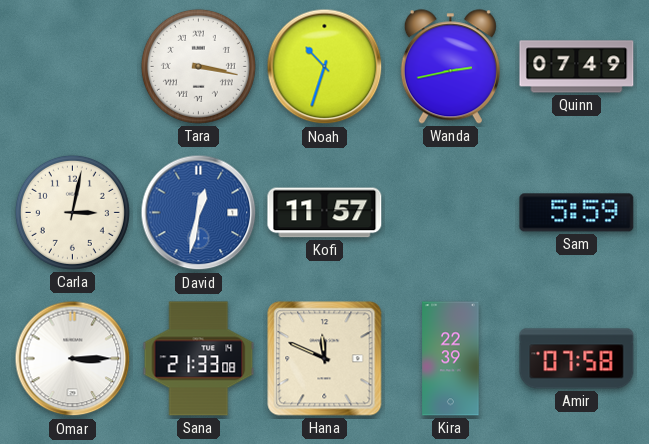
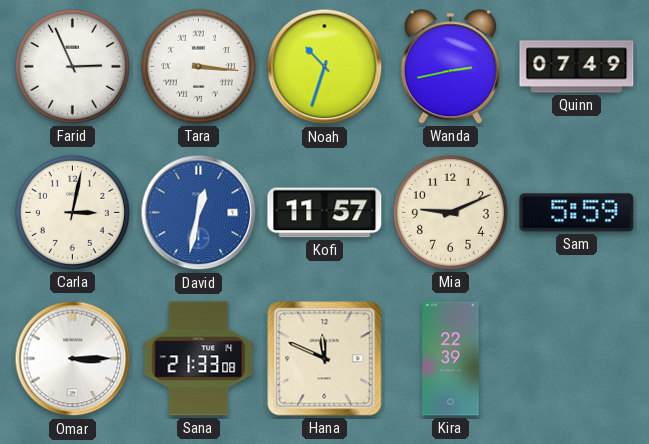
Farid: none -> 2:56 (72, 66)
Tara: 3:17 -> 3:16 (198, 66)
Mia: none -> 9:11 (450, 212)
Amir: 07:58 -> none (577, 359)
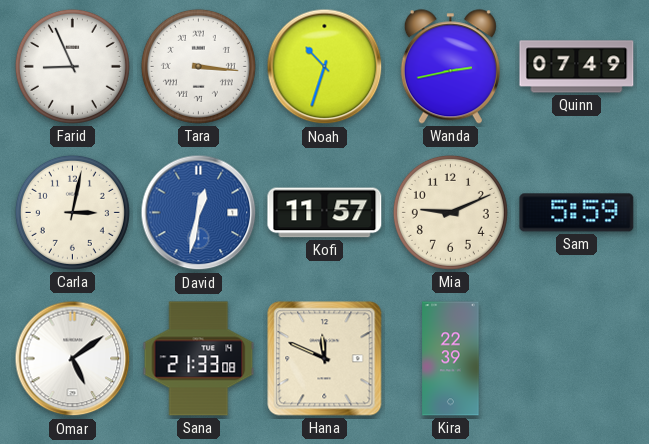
Farid: 2:56 -> 8:56 (72, 66)
Omar: 3:15 -> 5:09 (73, 359)
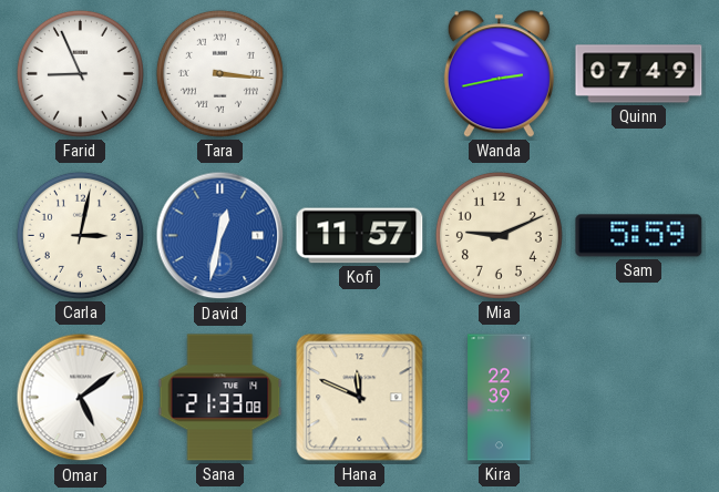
Noah: 10:33 -> none (325, 67)
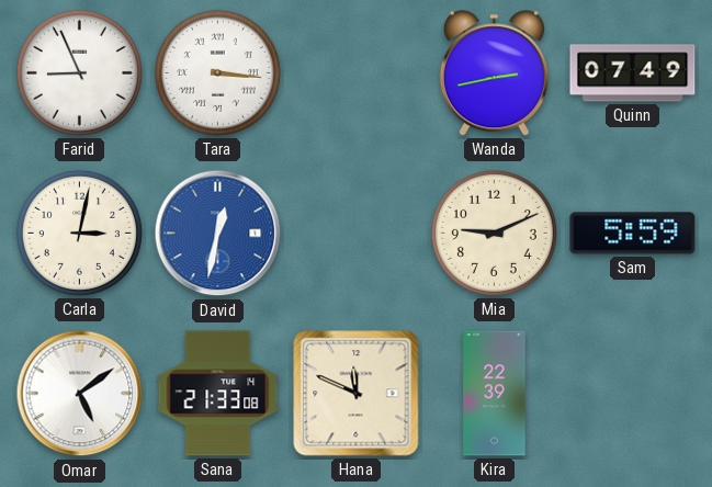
Kofi: 11:57 -> none (360, 236)
